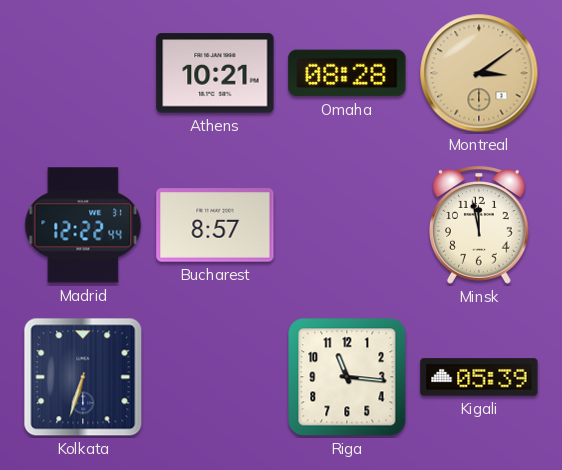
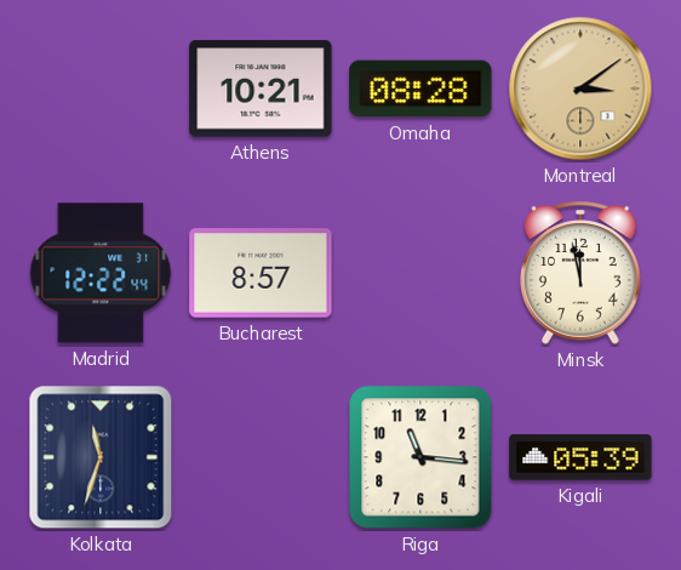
Kolkata: 6:33 -> 11:33 (101, 457)
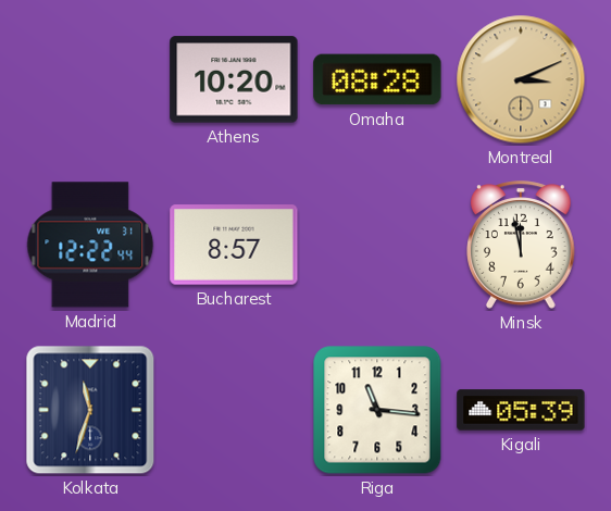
Athens: 10:21 -> 10:20 (234, 79)
Montreal: 3:09 -> 3:11 (521, 79)
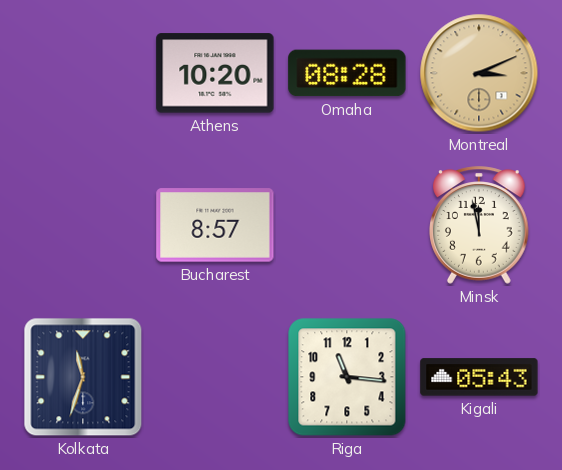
Madrid: 12:22 -> none (90, 245)
Kigali: 05:39 -> 05:43 (479, 377)
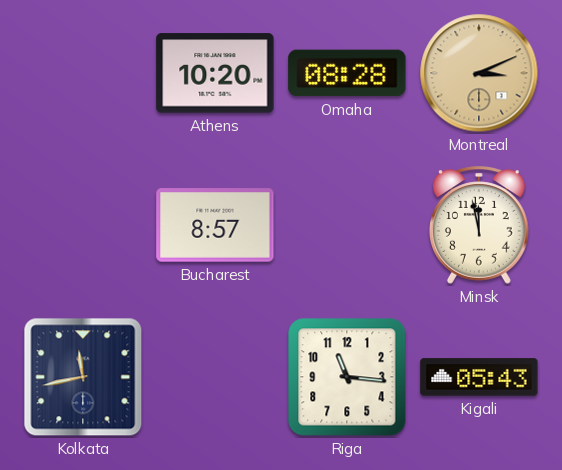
Kolkata: 11:33 -> 11:43 (83, 377)
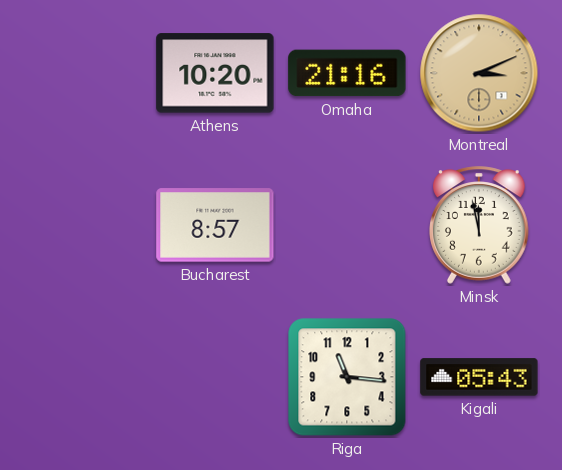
Omaha: 08:28 -> 21:16 (347, 73)
Kolkata: 11:43 -> none (83, 377)
